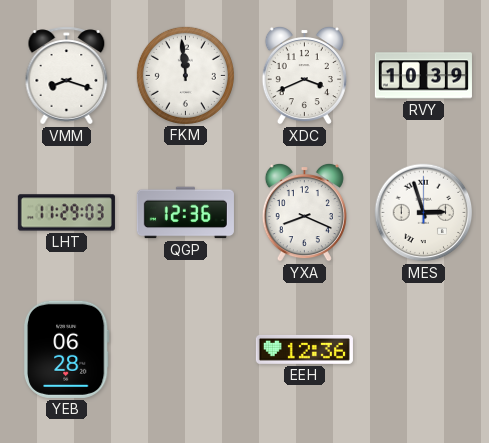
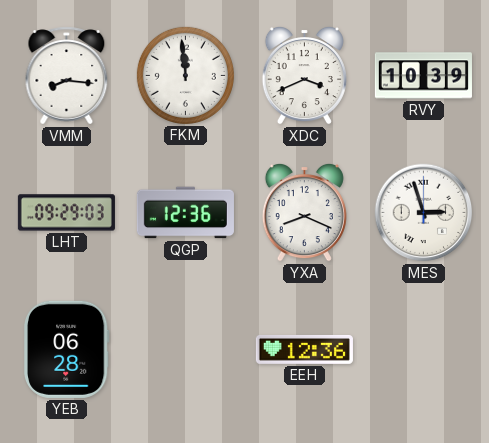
VMM: 8:18 -> 8:16 (67, 76)
LHT: 11:29 -> 09:29 (66, 213)
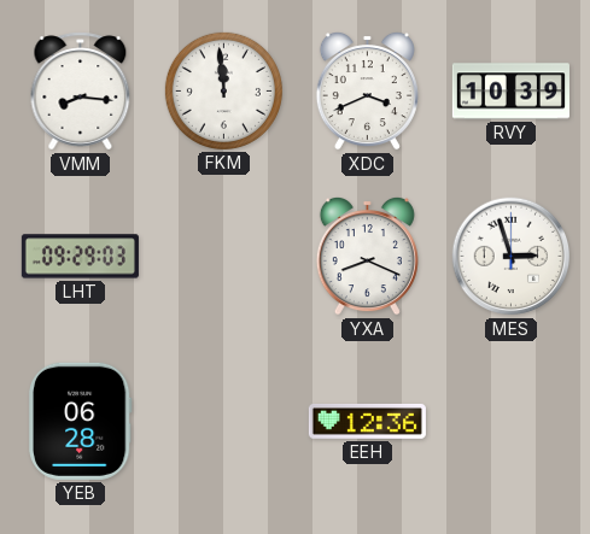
QGP: 12:36 -> none (185, 213)
